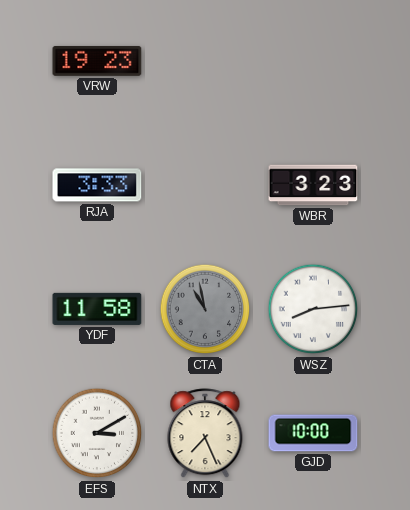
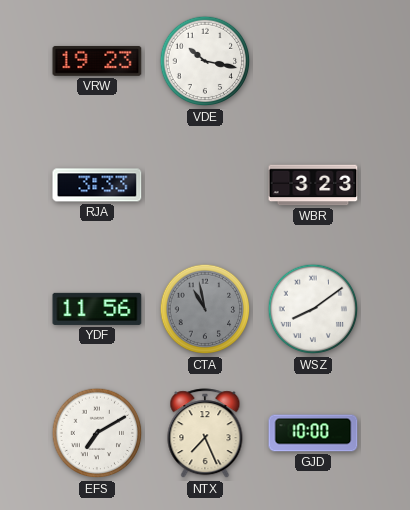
VDE: none -> 10:17 (205, 61)
YDF: 11:58 -> 11:56 (97, 309)
WSZ: 8:14 -> 8:09 (313, 309)
EFS: 3:10 -> 7:10 (97, 433)
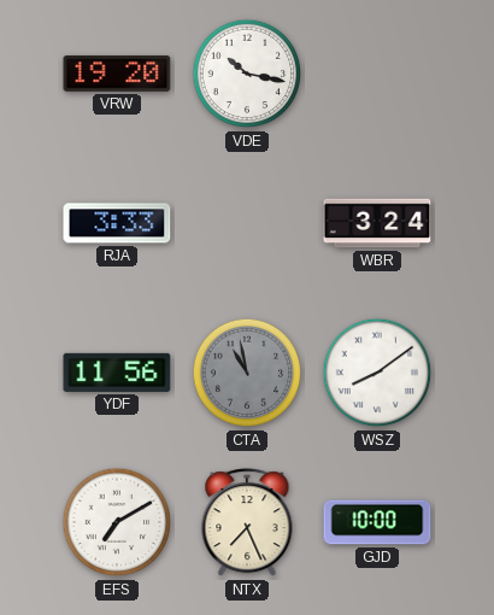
VRW: 19:23 -> 19:20 (117, 74)
WBR: 3:23 -> 3:24 (377, 223)
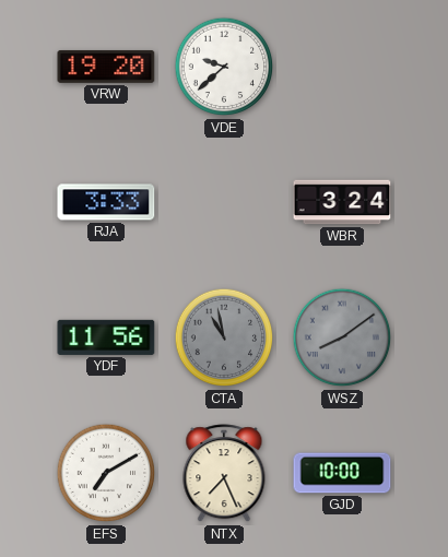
VDE: 10:17 -> 9:38 (224, 67)
WSZ dial: white -> grey (342, 337)
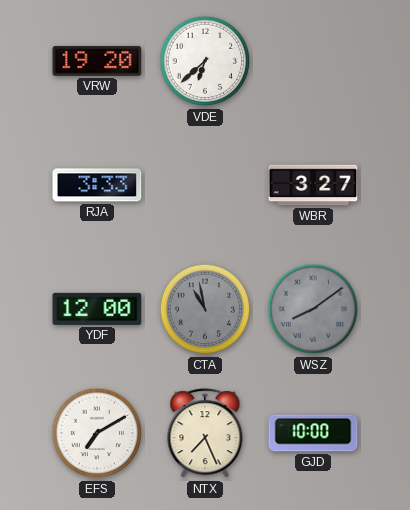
VDE: 9:38 -> 6:38 (205, 61)
WBR: 3:24 -> 3:27 (313, 185)
YDF: 11:56 -> 12:00 (97, 309)
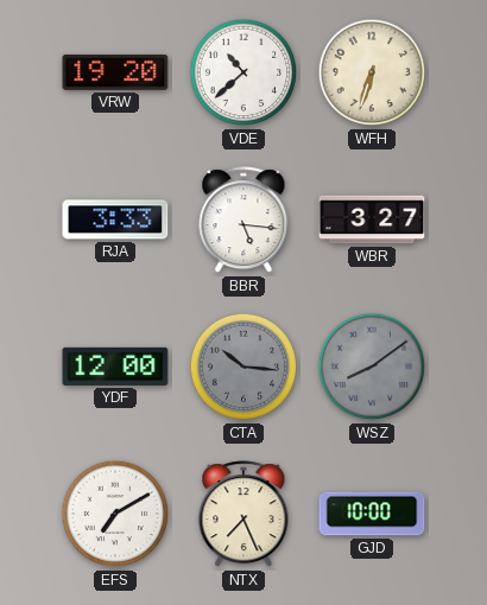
VDE: 6:38 -> 10:38 (243, 72)
WFH: none -> 6:33 (372, 72)
BBR: none -> 5:16 (243, 221)
CTA: 10:58 -> 10:16 (243, 367)
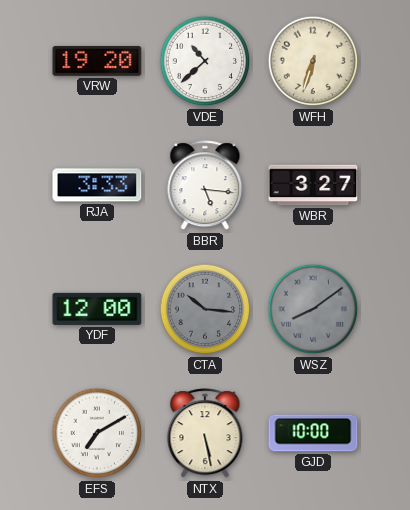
NTX: 7:26 -> 5:28 (205, 434)
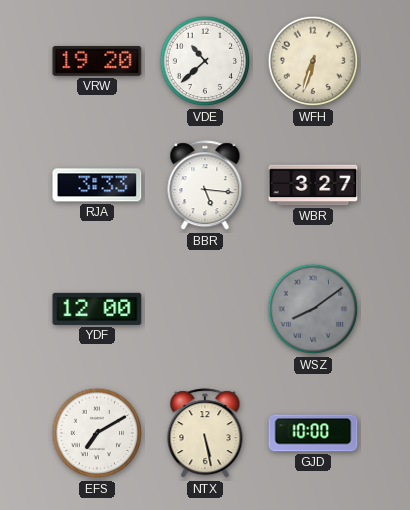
CTA: 10:16 -> none (205, 309)
